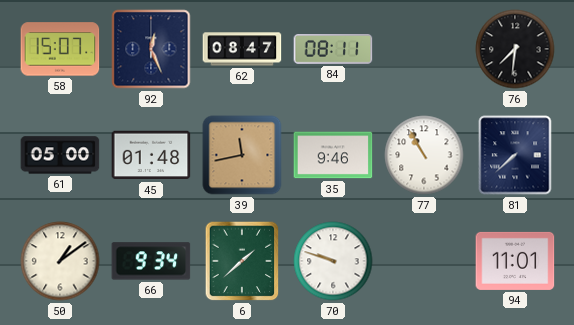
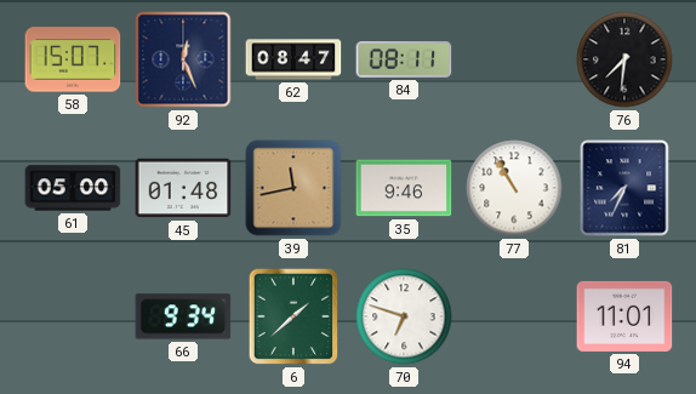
81: 7:38 -> 7:34 (624, 188)
50: 1:09 -> none (60, 261)
70: 9:48 -> 6:48 (404, 316)
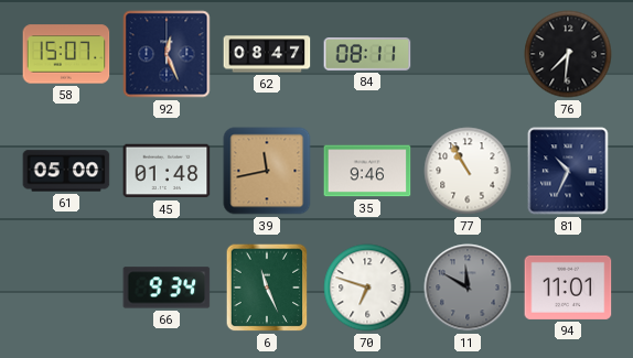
81: 7:34 -> 10:34 (568, 171)
6: 1:38 -> 11:26 (267, 288)
11: none -> 11:50 (468, 288)
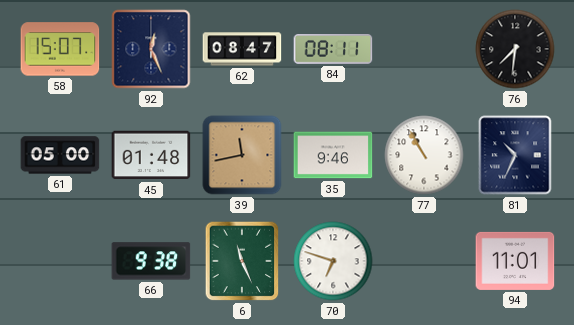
66: 9:34 -> 9:38 (151, 261)
11: 11:50 -> none (468, 288)
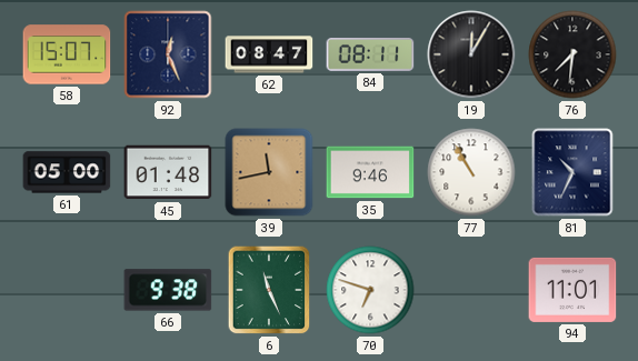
19: none -> 12:05 (471, 54)
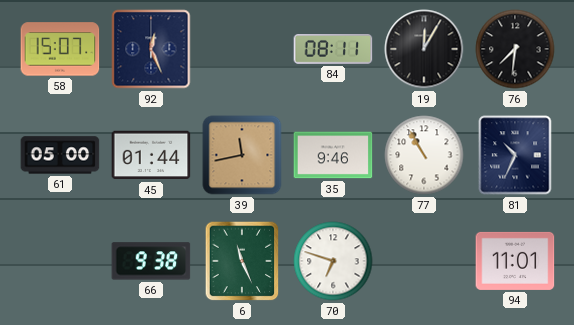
62: 08:47 -> none (269, 54)
45: 01:48 -> 01:44 (151, 155)
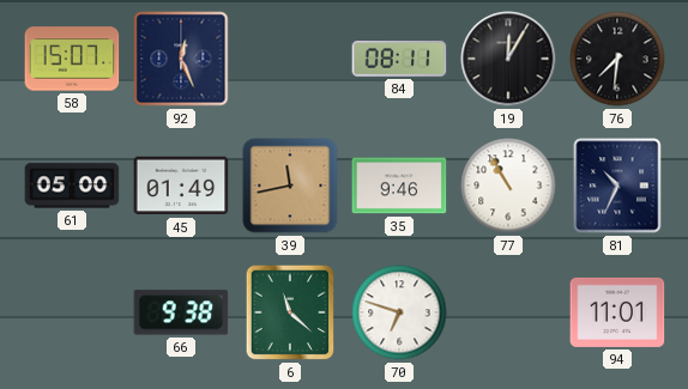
45: 01:44 -> 01:49 (181, 186)
6: 11:26 -> 11:22 (290, 312)
